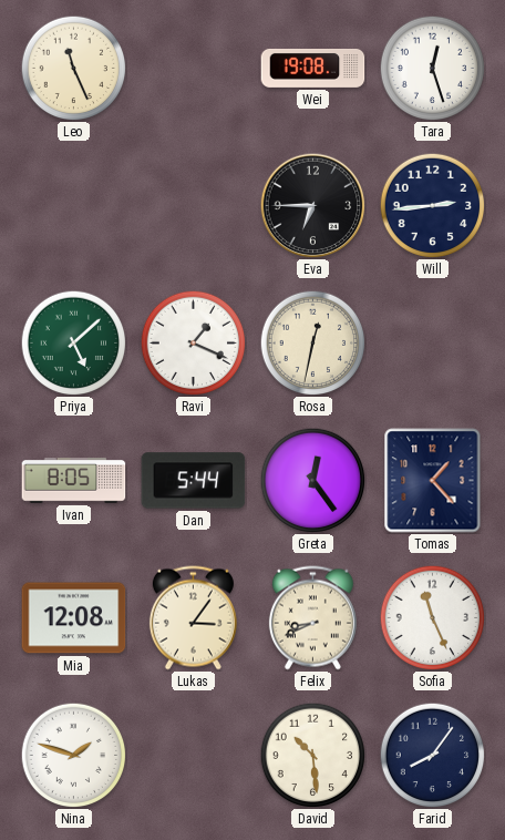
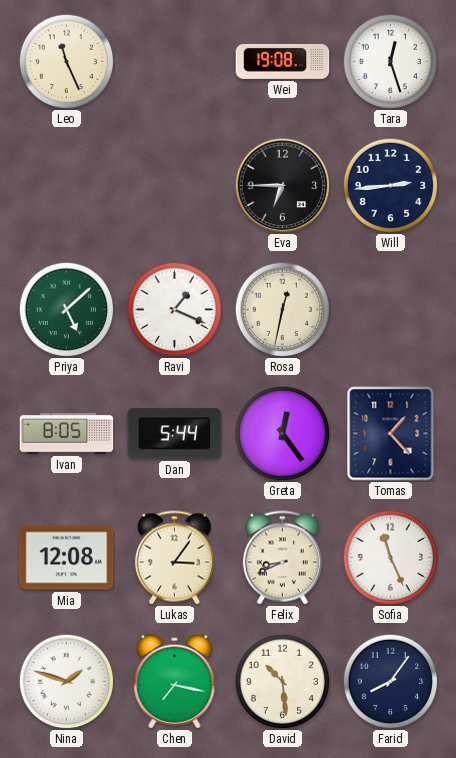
Chen: none -> 7:17 (175, 682)
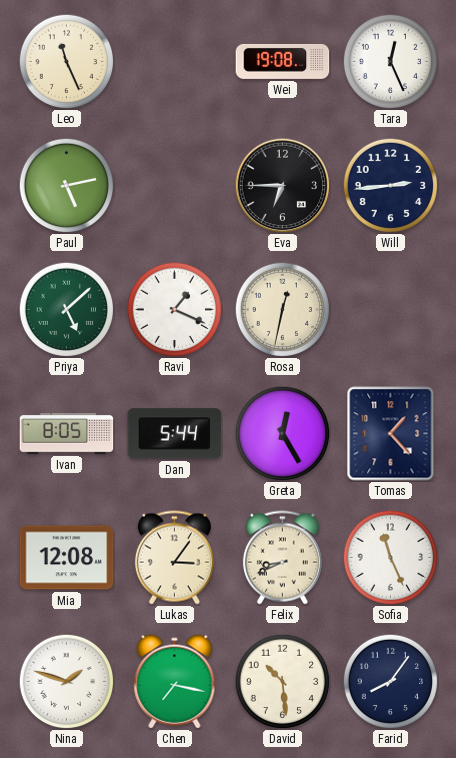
Tara: 12:27 -> 12:26 (390, 61)
Paul: none -> 5:13 (66, 185)
Greta: 12:24 -> 12:25 (282, 433)
